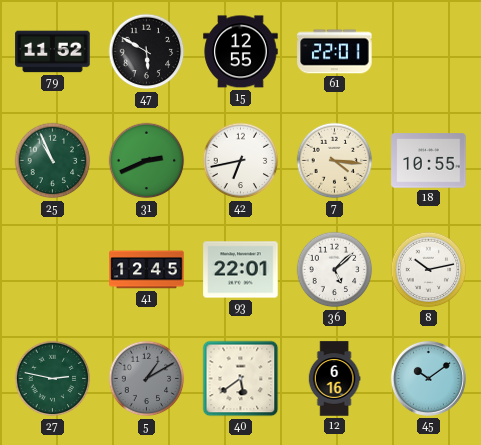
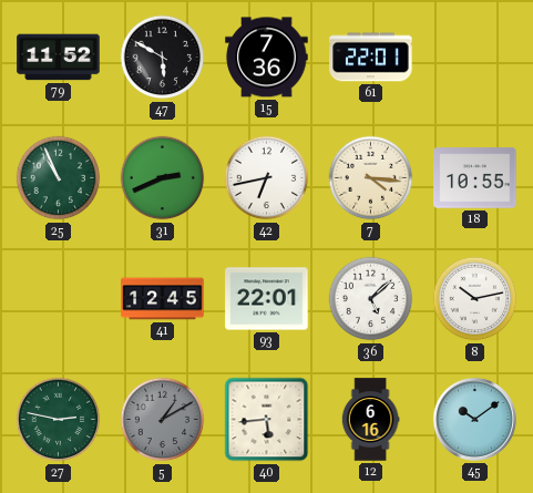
15: 12:55 -> 7:36 (267, 58)
40: 5:39 -> 5:44 (267, 420)
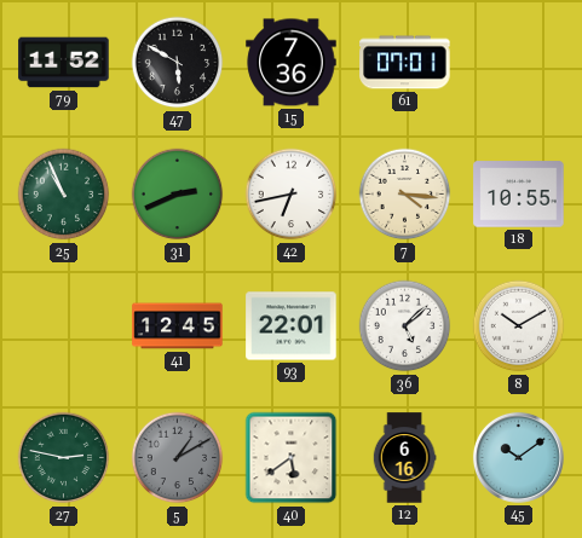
61: 22:01 -> 07:01 (405, 63)
8: 10:13 -> 10:10 (519, 326)
40: 5:44 -> 5:39 (292, 458)
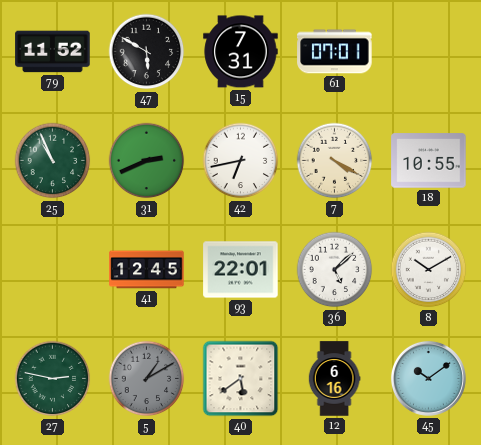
15: 7:36 -> 7:31 (241, 52)
7: 4:16 -> 4:20 (335, 161)
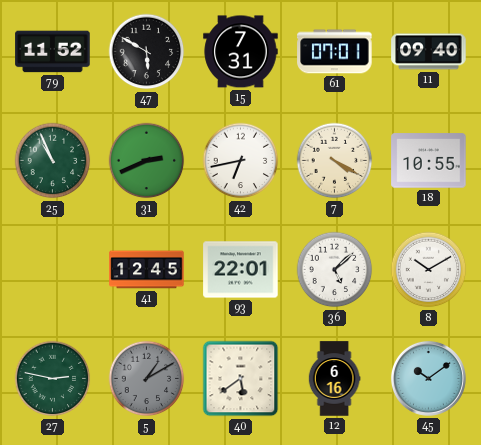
11: none -> 09:40 (429, 52)
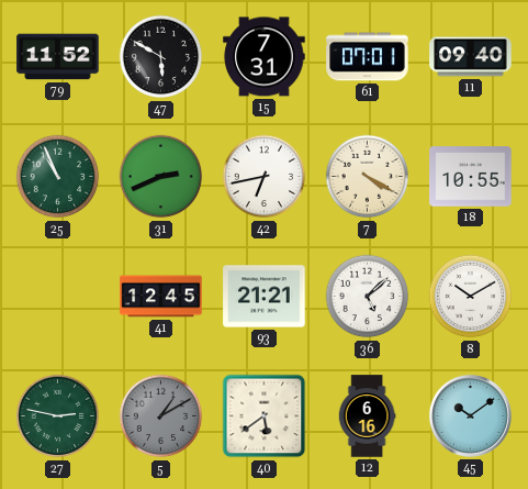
93: 22:01 -> 21:21 (265, 297)
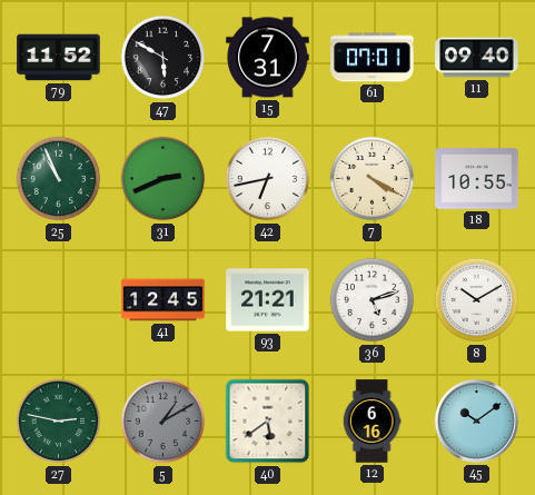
36: 5:08 -> 5:12 (373, 300)
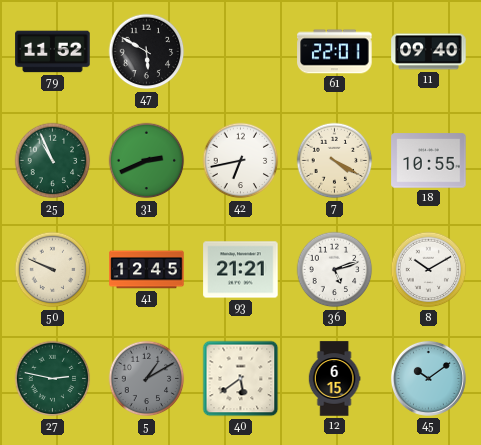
15: 7:31 -> none (268, 58)
61: 07:01 -> 22:01 (335, 52)
50: none -> 9:49 (53, 270)
12: 6:16 -> 6:15 (334, 379)
